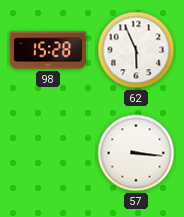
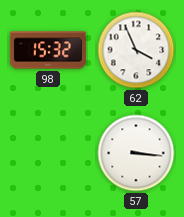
98: 15:28 -> 15:32 (48, 50)
62: 5:56 -> 3:56 (136, 50)
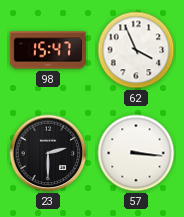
98: 15:32 -> 15:47 (48, 50)
23: none -> 2:30 (48, 153)
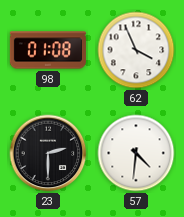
98: 15:47 -> 01:08 (48, 50)
57: 3:16 -> 4:31 (136, 153)
